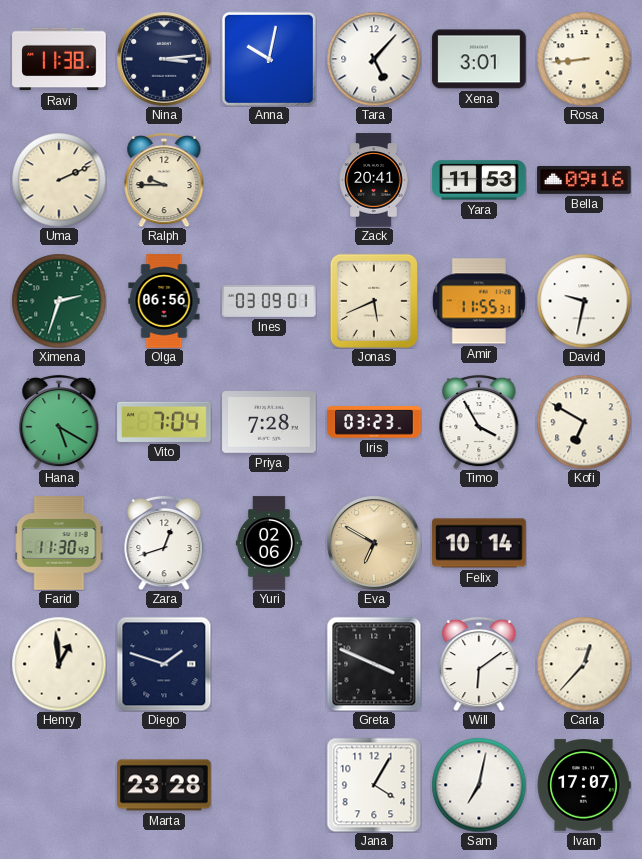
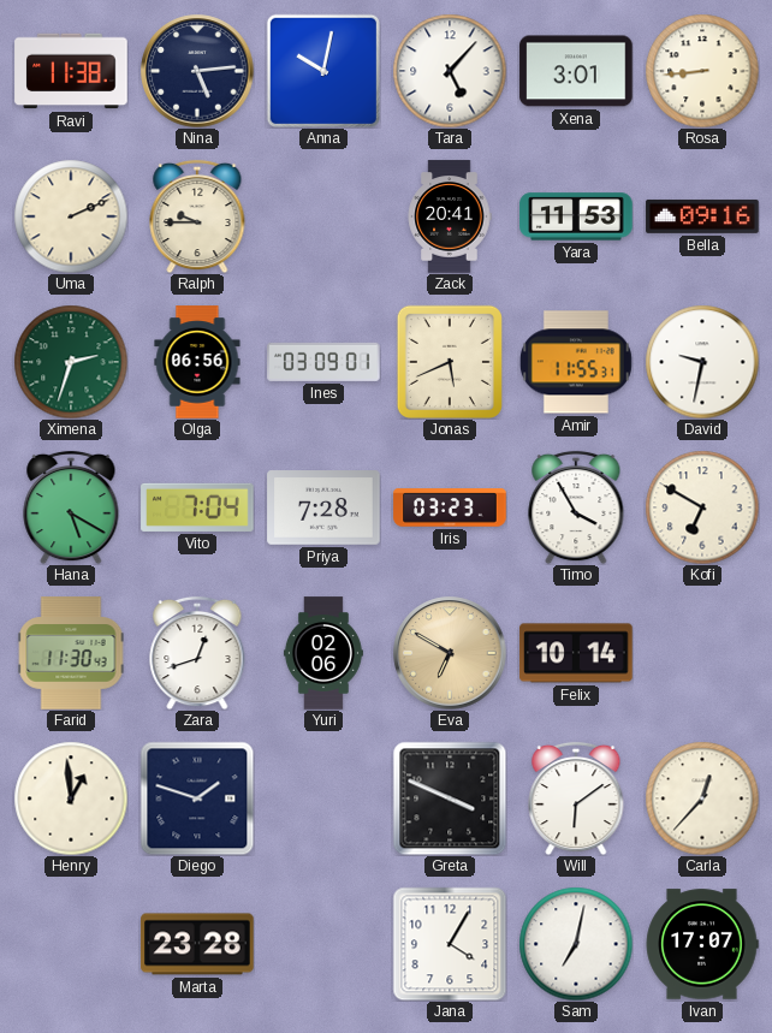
Nina: 3:14 -> 5:14 (197, 71)
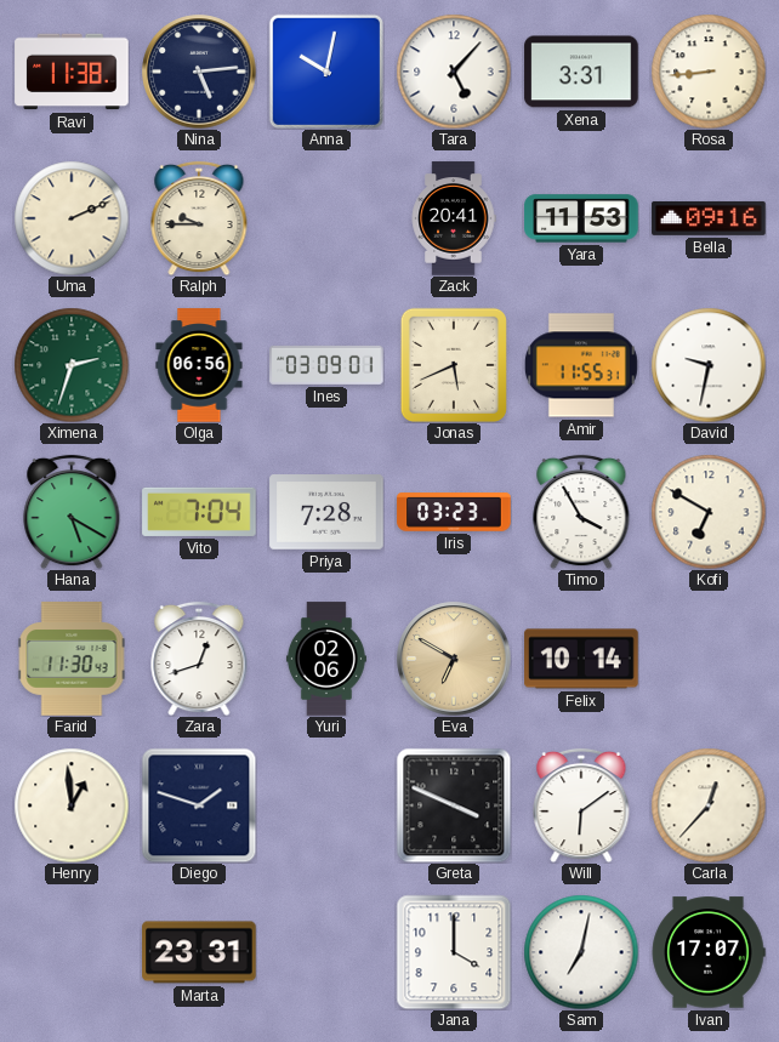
Xena: 3:01 -> 3:31 (581, 72)
Marta: 23:28 -> 23:31 (199, 952)
Jana: 4:05 -> 4:00 (454, 952)
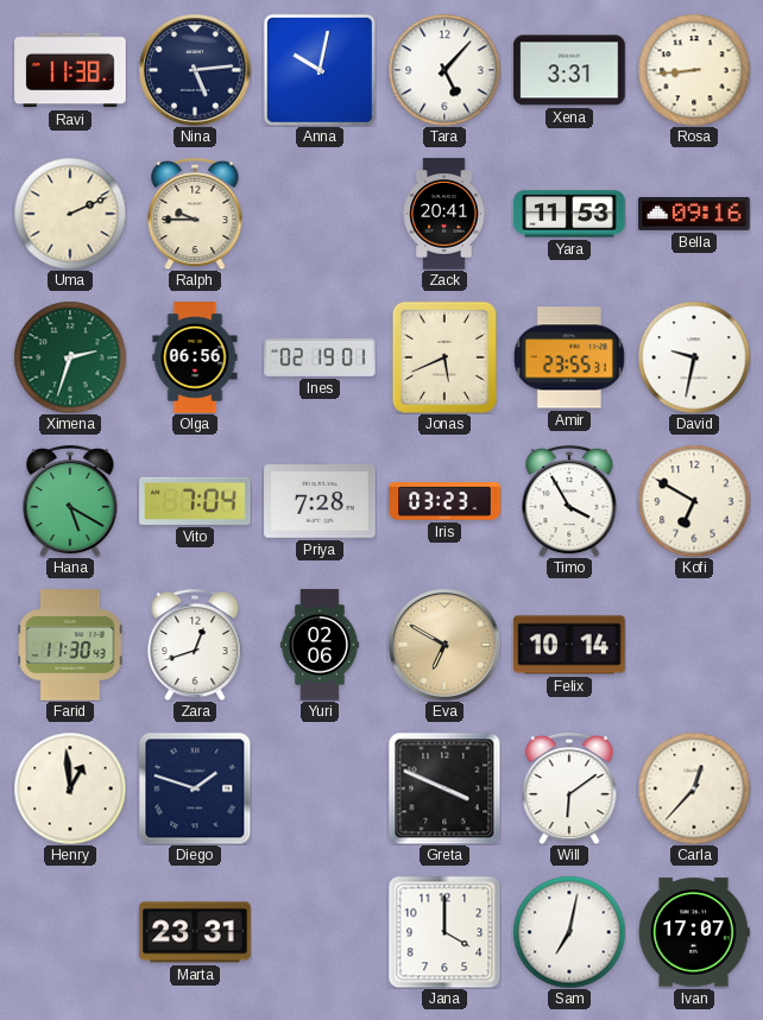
Ines: 03:09 -> 02:19 (320, 357)
Amir: 11:55 -> 23:55 (569, 357)
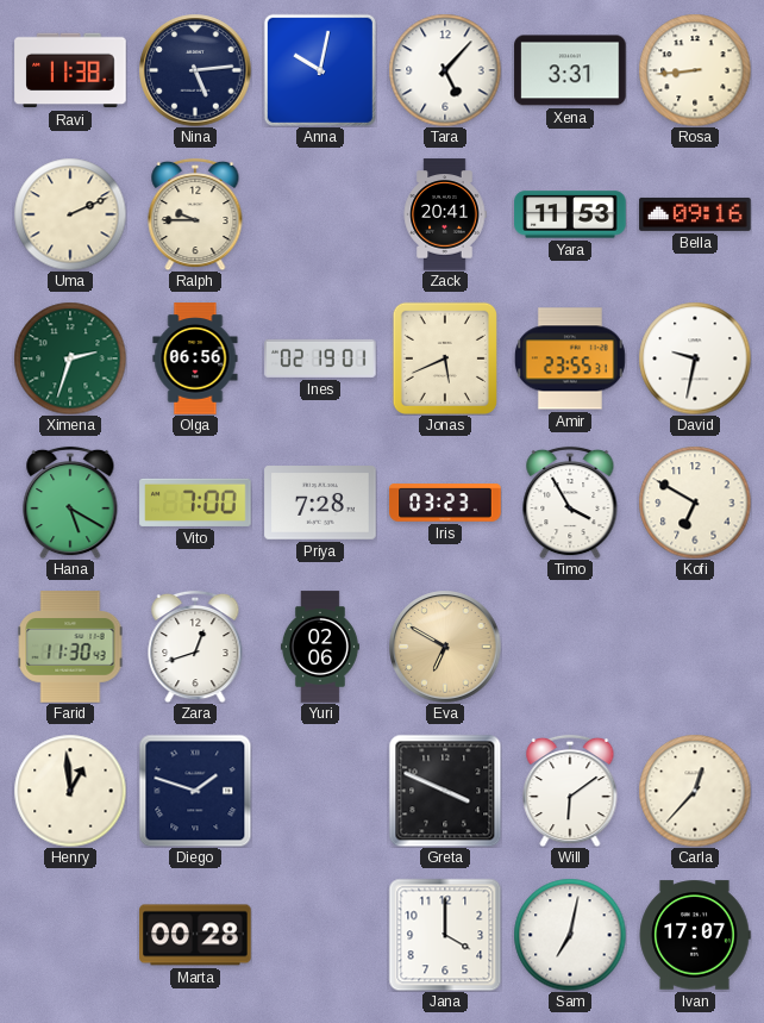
Vito: 7:04 -> 7:00 (195, 503)
Felix: 10:14 -> none (569, 645)
Marta: 23:31 -> 00:28 (195, 935)
